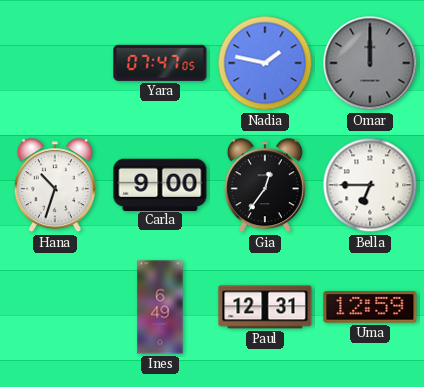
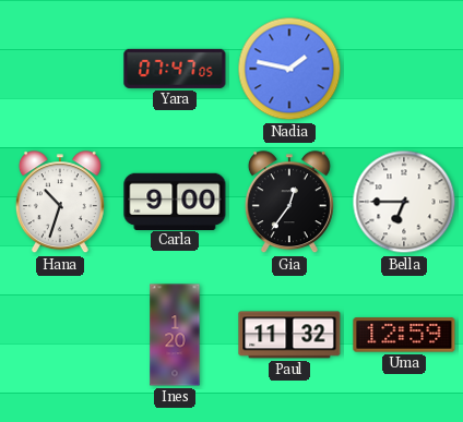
Omar: 12:00 -> none (370, 63)
Ines: 6:49 -> 1:20 (175, 335)
Paul: 12:31 -> 11:32 (289, 335)
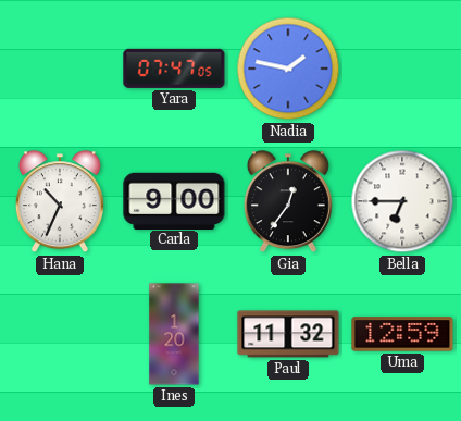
Hana: 10:33 -> 10:34 (60, 202)
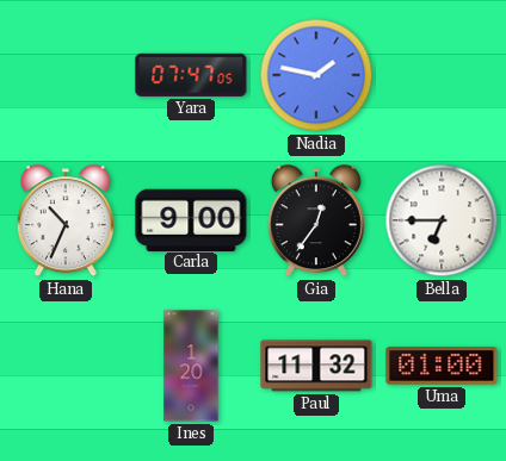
Uma: 12:59 -> 01:00 (442, 366)
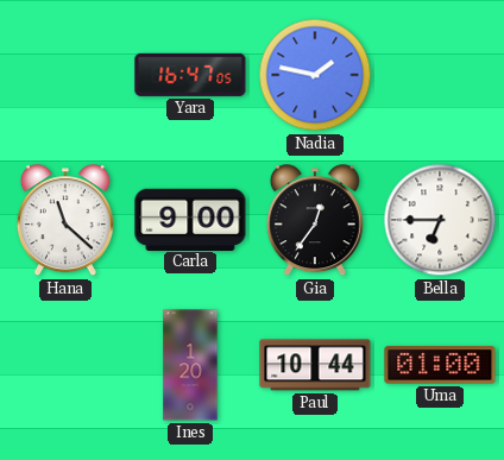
Yara: 07:47 -> 16:47 (190, 75)
Hana: 10:34 -> 11:22 (65, 221)
Paul: 11:32 -> 10:44 (315, 365)
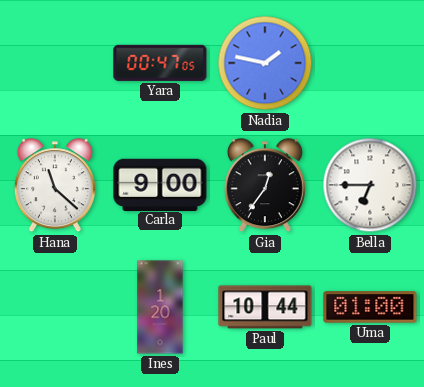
Yara: 16:47 -> 00:47 (160, 63)
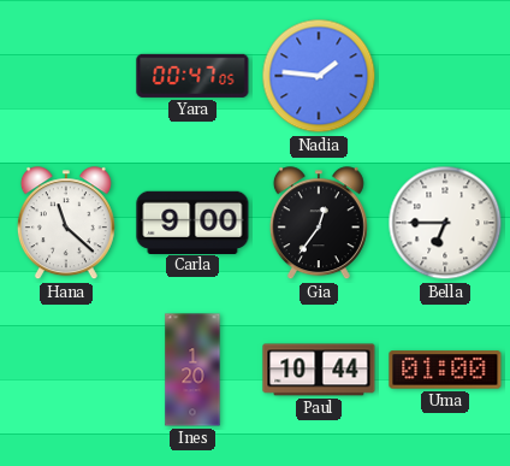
Nadia: 1:47 -> 1:46 (319, 76)
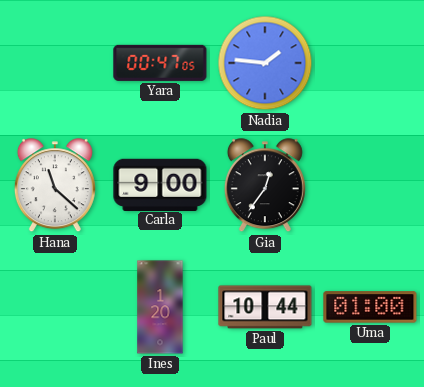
Bella: 6:45 -> none (445, 223)
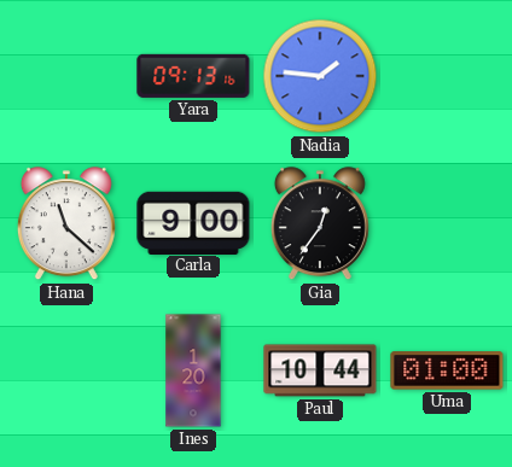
Yara: 00:47 -> 09:13 (193, 76)
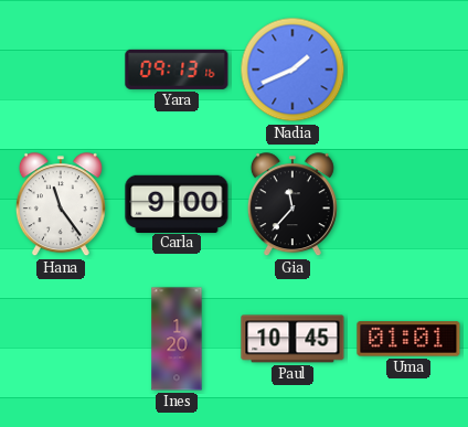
Nadia: 1:46 -> 1:41 (292, 70)
Hana: 11:22 -> 11:24 (61, 205)
Gia: 12:36 -> 11:37 (292, 205)
Paul: 10:44 -> 10:45 (292, 339)
Uma: 01:00 -> 01:01 (408, 339)
